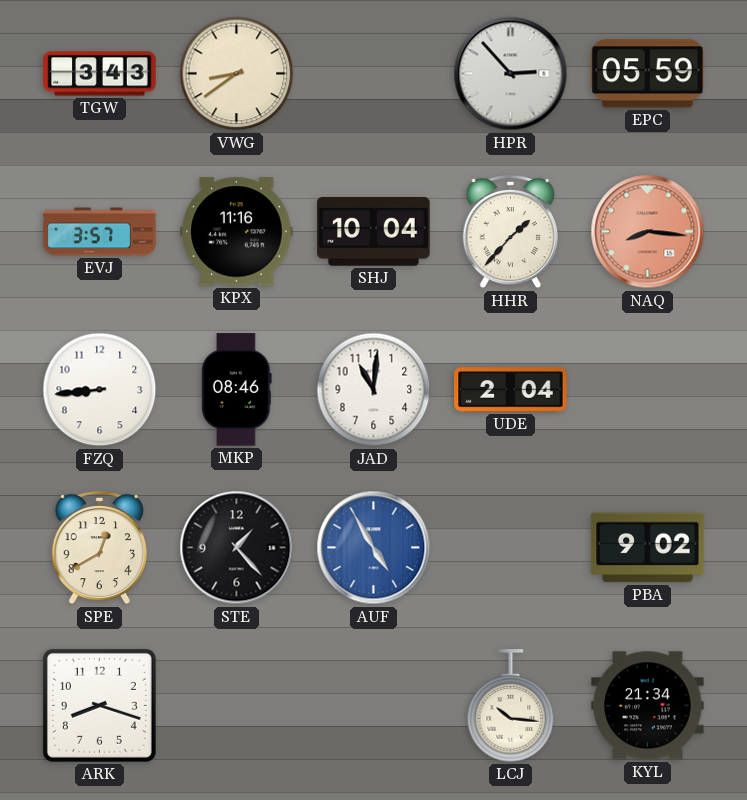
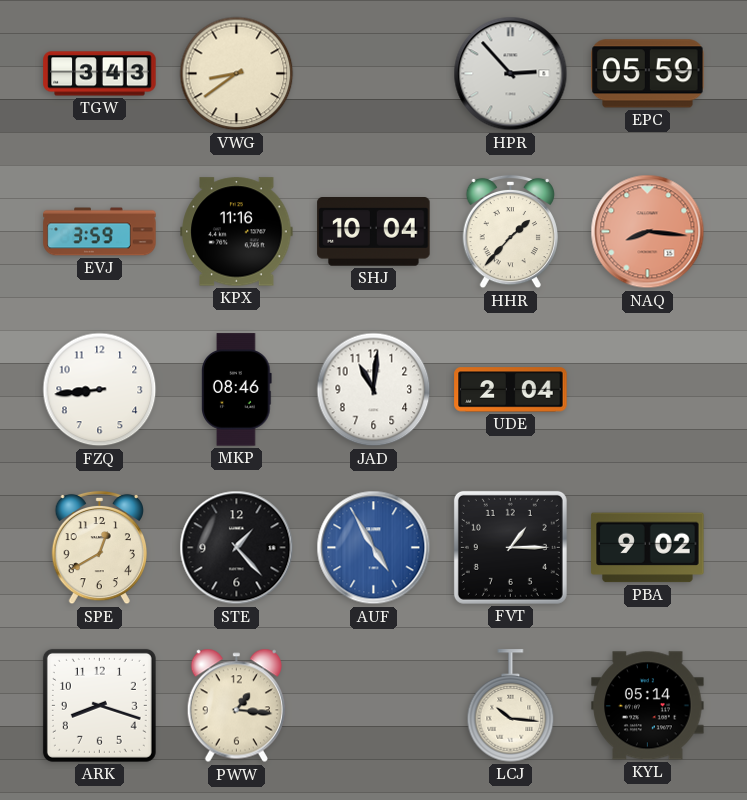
EVJ: 3:57 -> 3:59 (100, 232)
FVT: none -> 1:15 (510, 547)
PWW: none -> 1:16 (236, 706)
KYL: 21:34 -> 05:14 (648, 706)
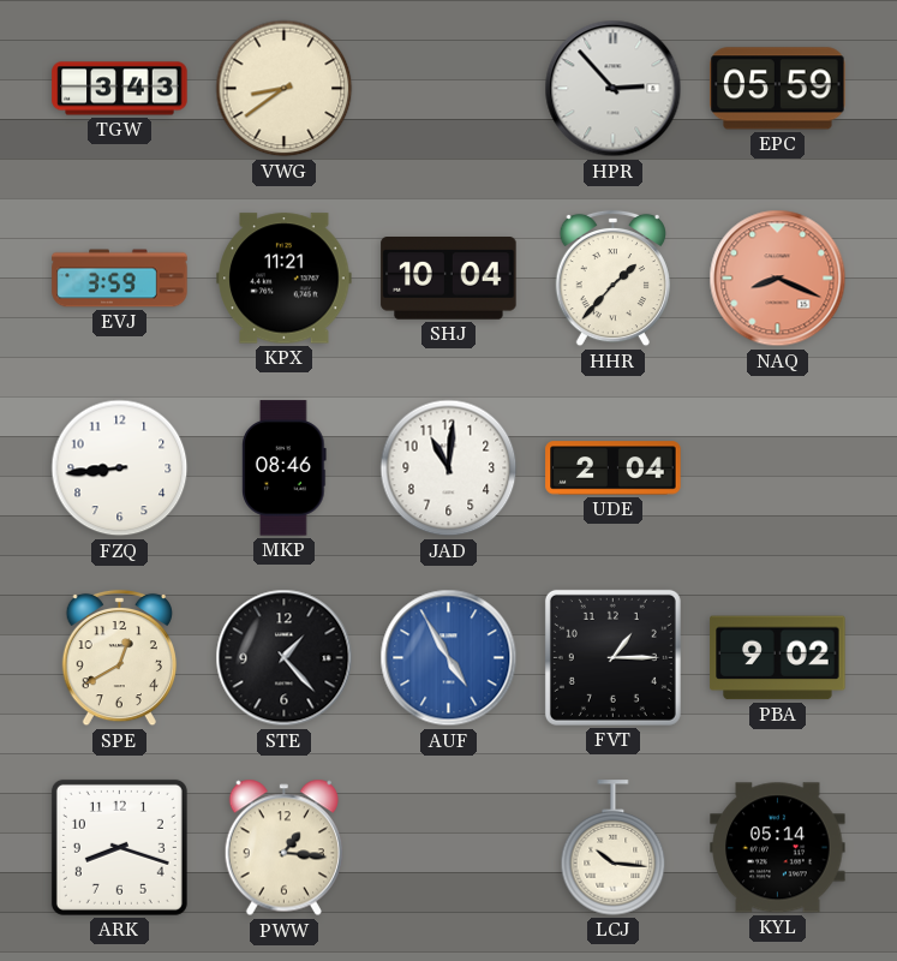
KPX: 11:16 -> 11:21 (285, 279)
NAQ: 8:16 -> 8:19 (778, 279)
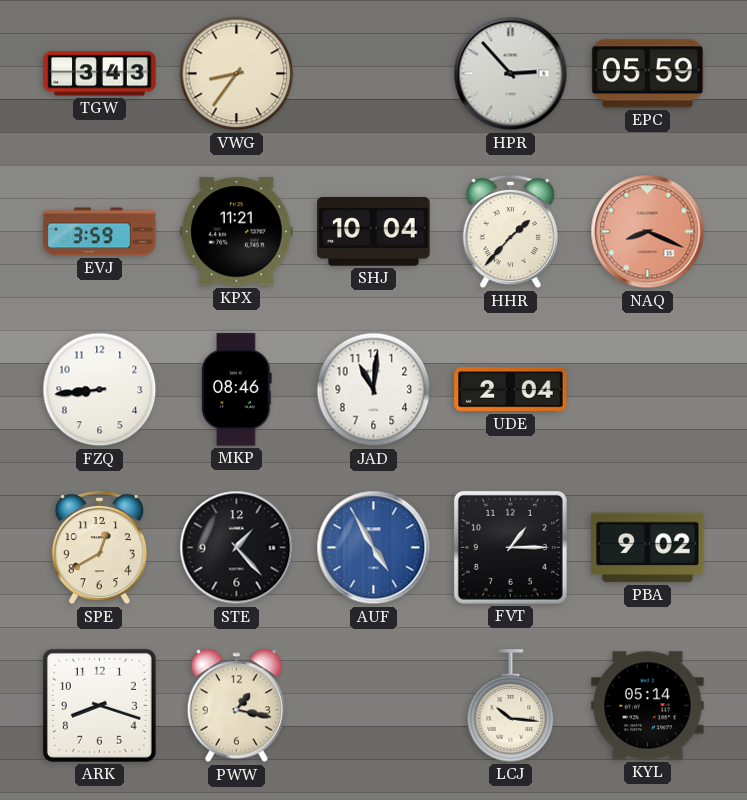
VWG: 8:39 -> 8:36 (237, 74)
PWW: 1:16 -> 1:17 (236, 706)
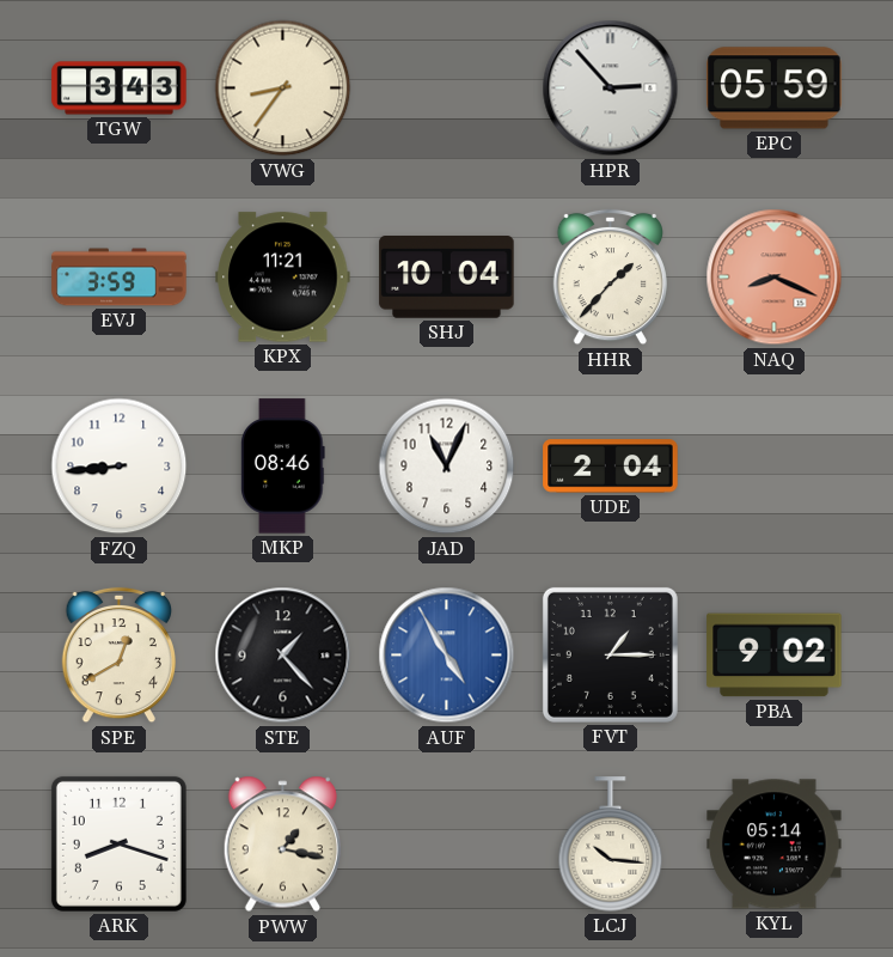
JAD: 11:01 -> 11:04 (447, 467)
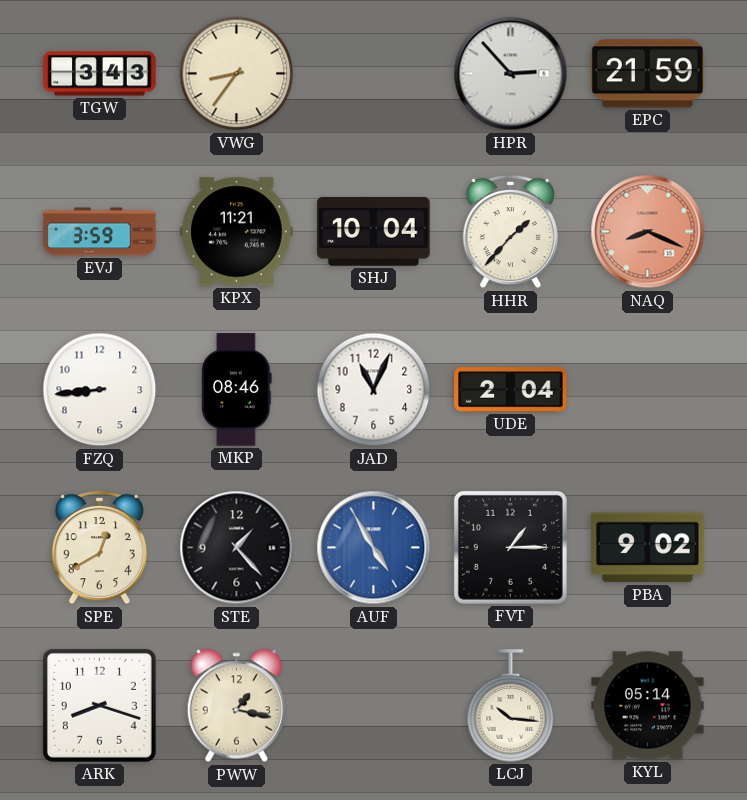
EPC: 05:59 -> 21:59 (648, 74)
